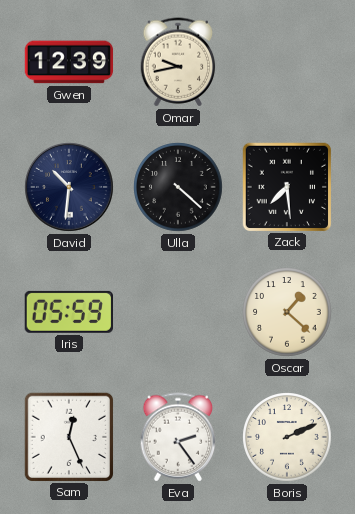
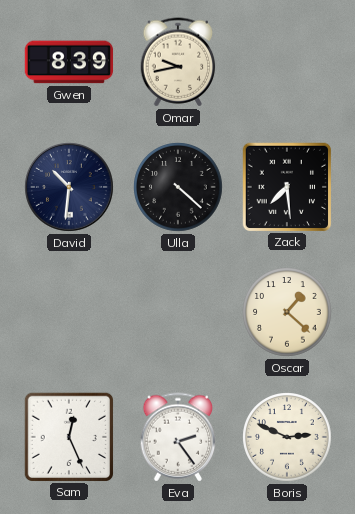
Gwen: 12:39 -> 8:39 (69, 62)
Iris: 05:59 -> none (68, 312)
Boris: 2:11 -> 2:49 (287, 437)
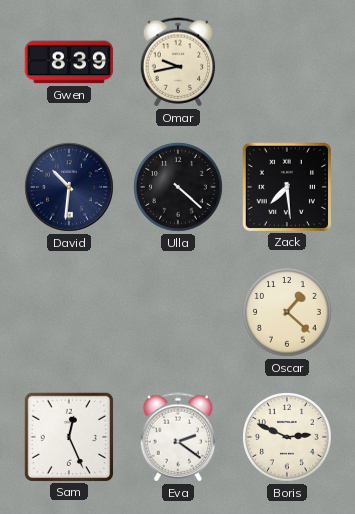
Eva: 2:24 -> 2:21 (178, 437)
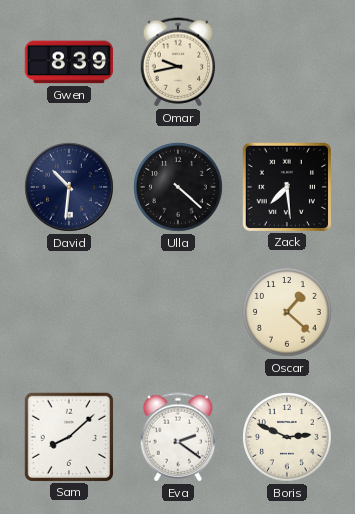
Sam: 12:26 -> 8:08 (68, 436)
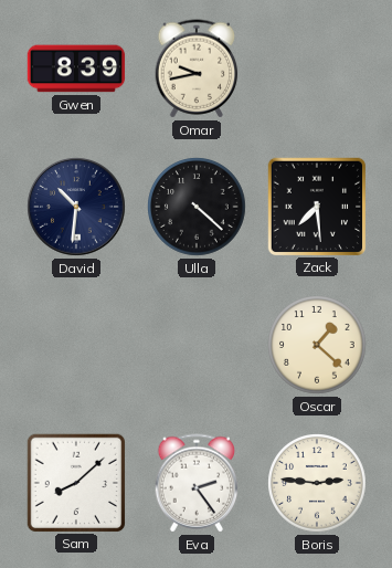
Eva: 2:21 -> 2:24 (197, 483)
Boris: 2:49 -> 2:46 (317, 483)
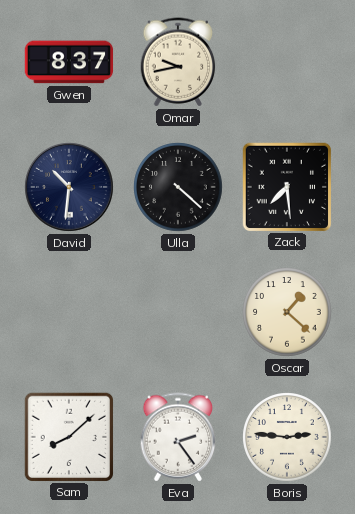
Gwen: 8:39 -> 8:37 (69, 62)
